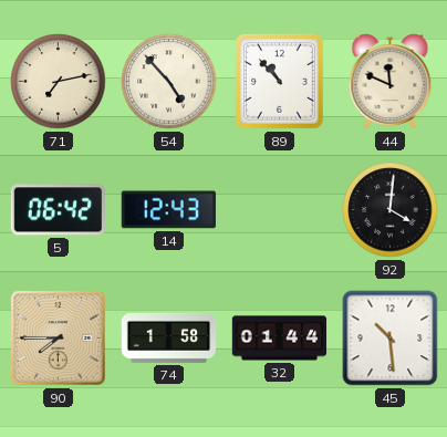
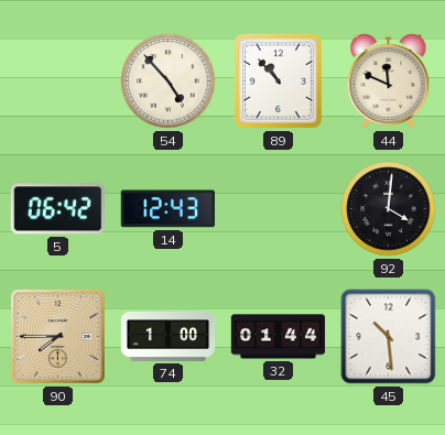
71: 7:13 -> none (59, 82)
74: 1:58 -> 1:00 (169, 336)
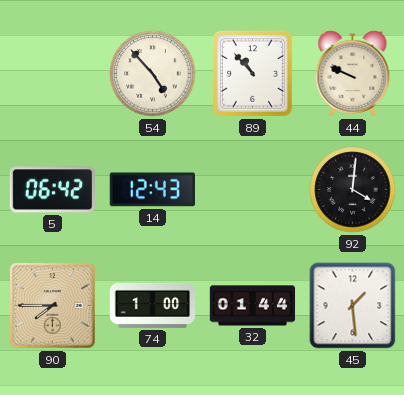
44: 11:49 -> 9:49 (353, 74)
45: 10:29 -> 1:29 (353, 306)
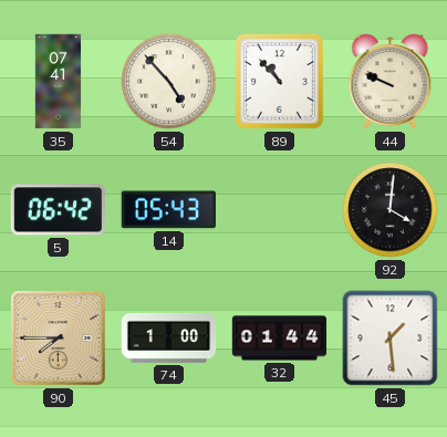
35: none -> 07:41 (59, 82)
14: 12:43 -> 05:43 (168, 210)
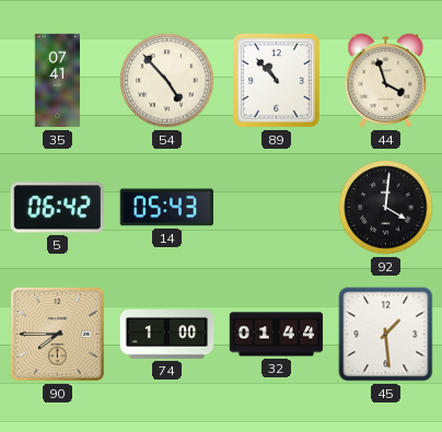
44: 9:49 -> 3:57 (386, 81)
